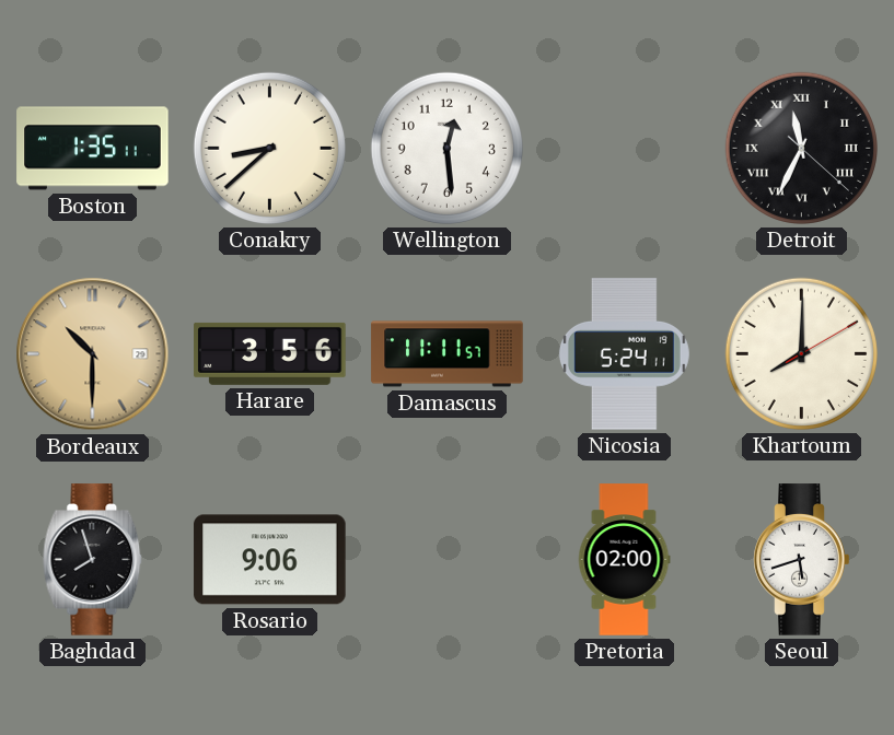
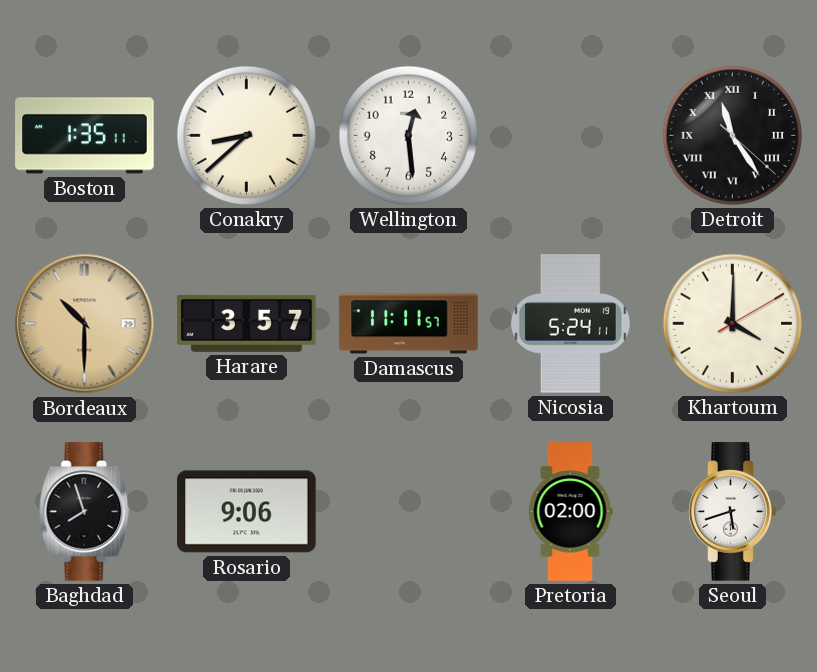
Detroit: 11:34 -> 11:24 (732, 135)
Harare: 3:56 -> 3:57 (247, 323)
Khartoum: 8:00 -> 4:00 (732, 323)
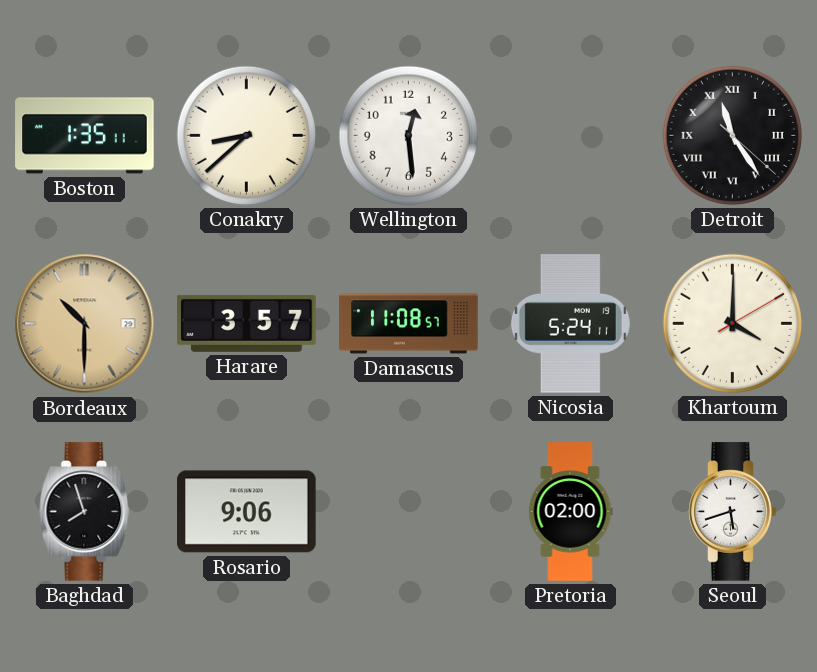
Damascus: 11:11 -> 11:08 (409, 324)
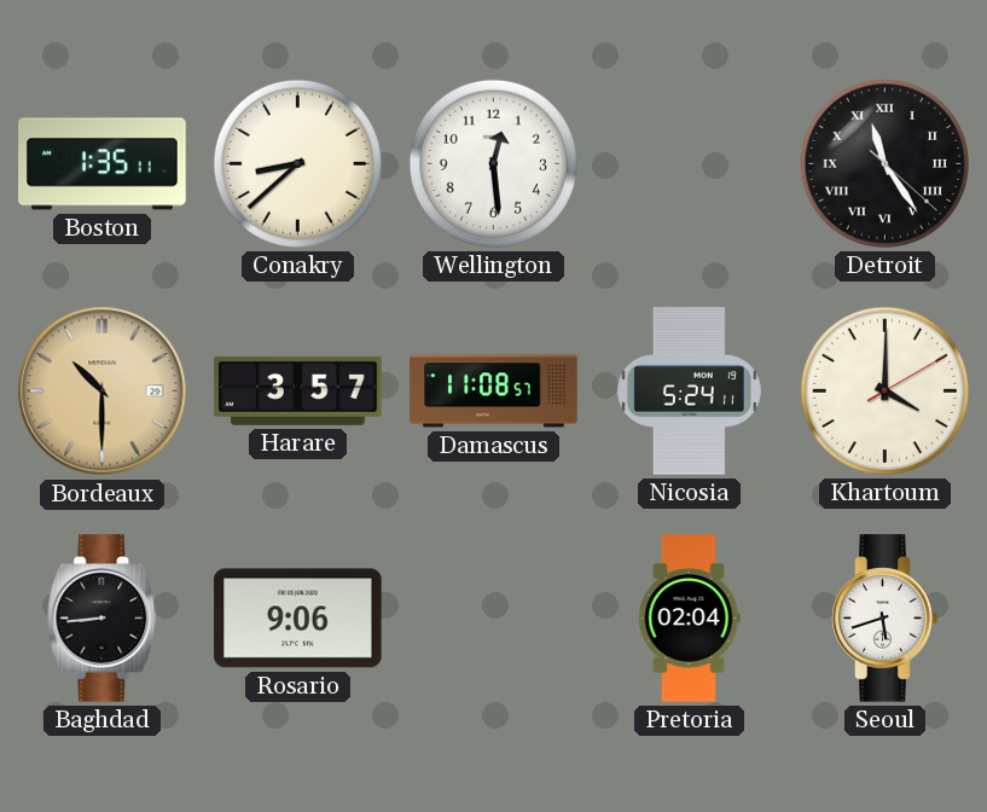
Baghdad: 7:57 -> 8:44 (103, 619)
Pretoria: 02:00 -> 02:04 (689, 619)
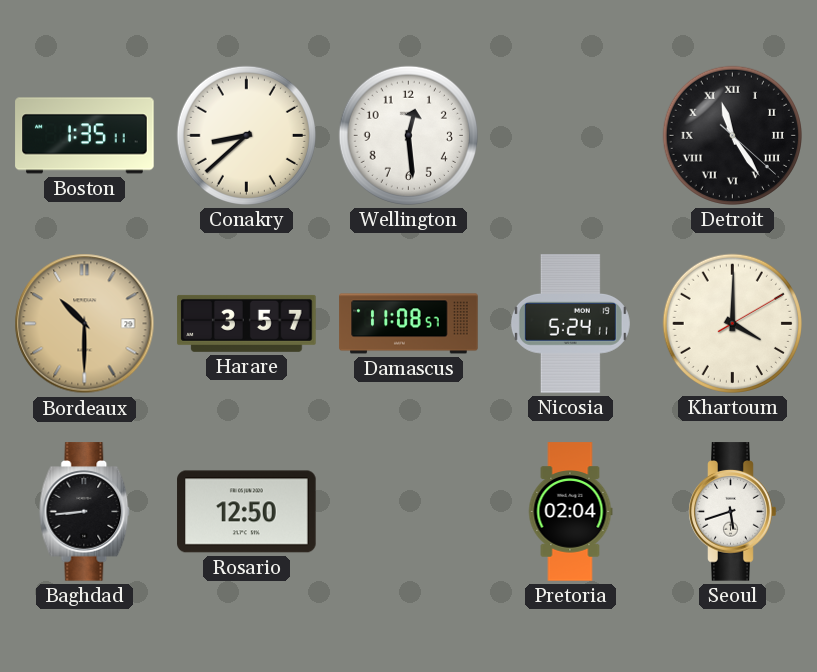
Rosario: 9:06 -> 12:50 (247, 512)
